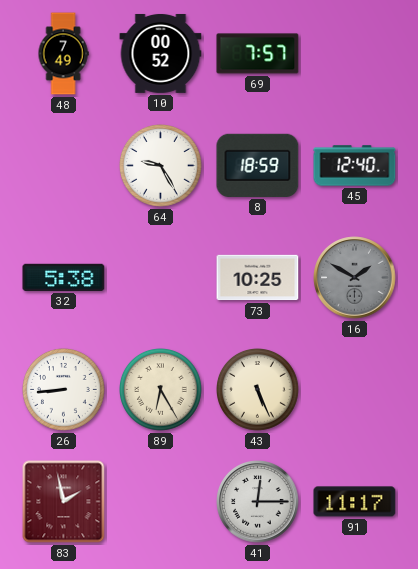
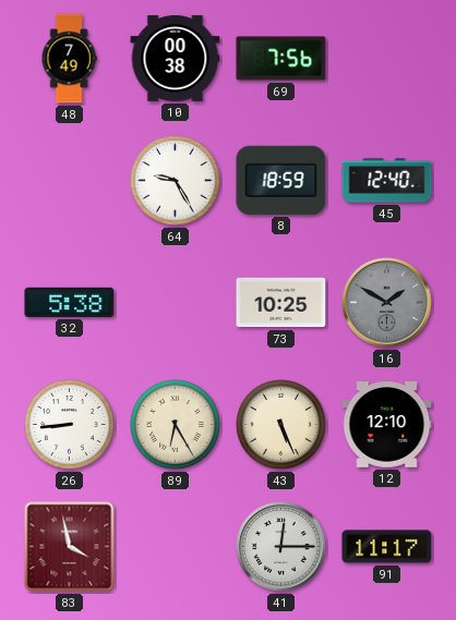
10: 00:52 -> 00:38 (176, 58)
69: 7:57 -> 7:56 (281, 59)
12: none -> 12:10 (387, 425)
83: 1:58 -> 3:58 (70, 547)
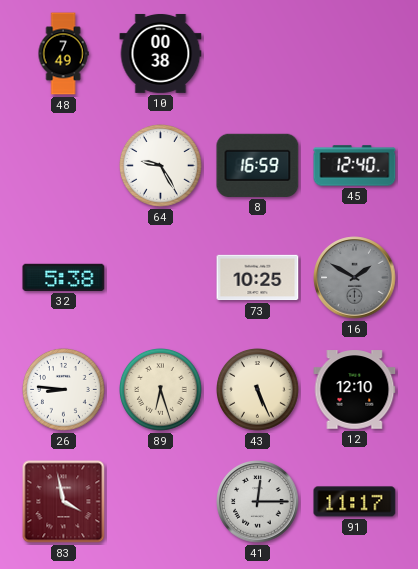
69: 7:56 -> none (281, 59)
8: 18:59 -> 16:59 (258, 165)
26: 8:44 -> 8:46 (64, 390)
89: 6:25 -> 6:27 (161, 390)
